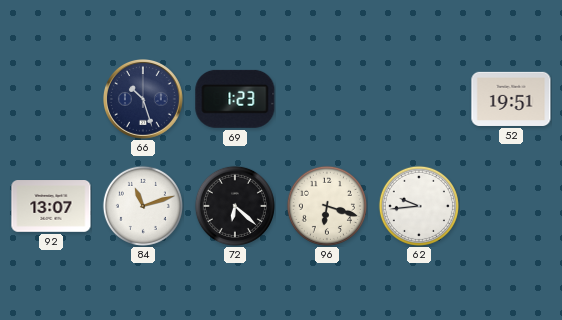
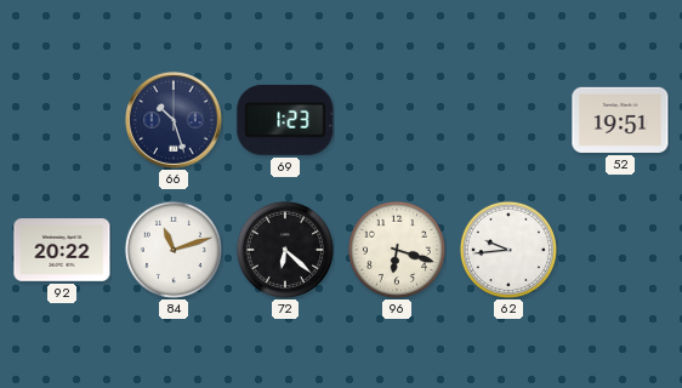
92: 13:07 -> 20:22 (62, 250)
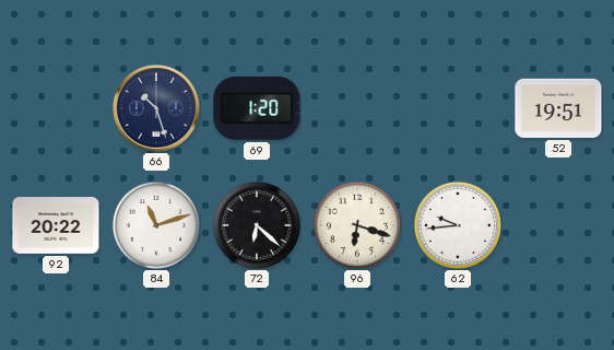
69: 1:23 -> 1:20 (257, 108)
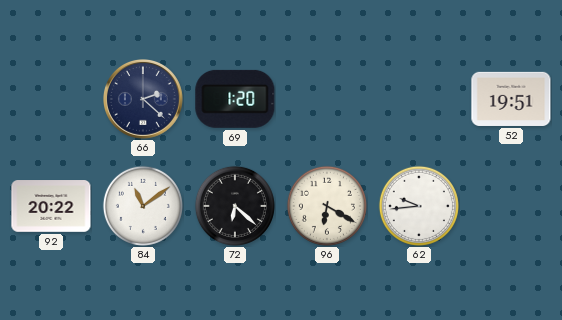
66: 10:27 -> 2:22 (144, 100)
84: 11:12 -> 11:09 (143, 206)
96: 6:18 -> 6:20 (327, 206)
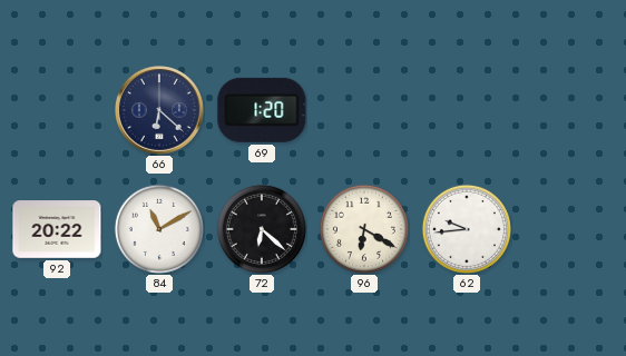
66: 2:22 -> 6:22 (160, 111)
52: 19:51 -> none (511, 99)
84: 11:09 -> 11:10 (159, 229)
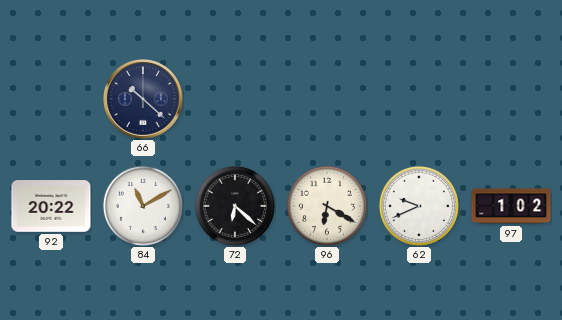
66: 6:22 -> 10:22 (144, 100)
69: 1:20 -> none (262, 110)
62: 9:44 -> 9:41 (419, 206)
97: none -> 1:02 (511, 206)
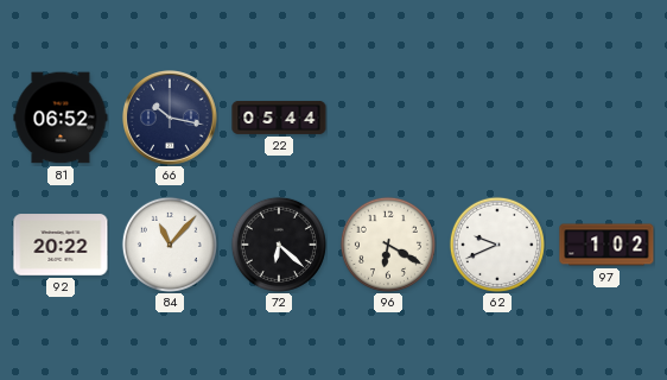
81: none -> 06:52 (61, 118)
66: 10:22 -> 10:17 (171, 119)
22: none -> 05:44 (279, 118)
84: 11:10 -> 11:07 (170, 245)
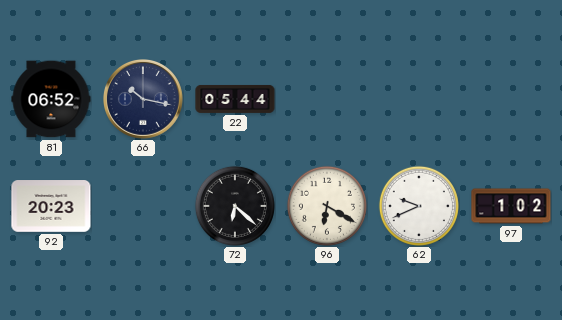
92: 20:22 -> 20:23 (51, 206)
84: 11:07 -> none (170, 245)
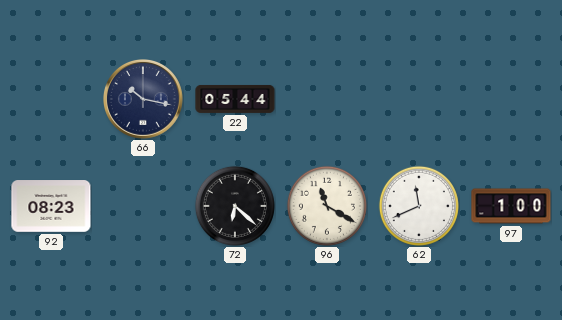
81: 06:52 -> none (51, 99)
92: 20:23 -> 08:23 (51, 206)
96: 6:20 -> 11:20 (327, 206)
62: 9:41 -> 11:41 (419, 206)
97: 1:02 -> 1:00 (511, 206)
